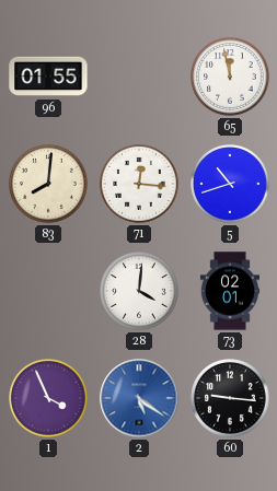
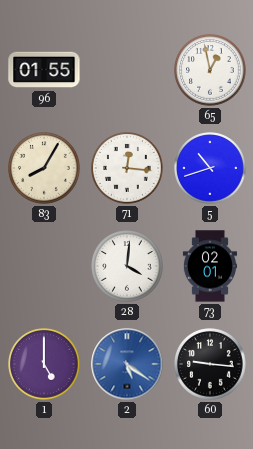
65: 11:58 -> 12:58 (210, 70)
83: 8:01 -> 8:05 (44, 168)
1: 3:56 -> 5:00 (44, 364)
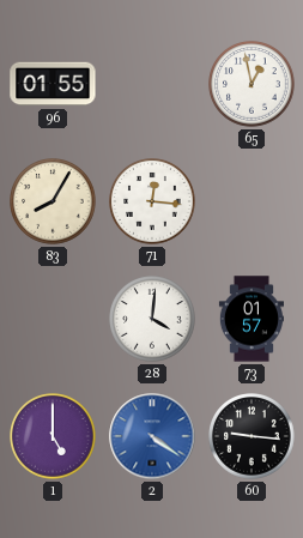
5: 10:42 -> none (210, 168)
73: 02:01 -> 01:57 (252, 319)
2: 5:21 -> 4:21 (152, 436)
